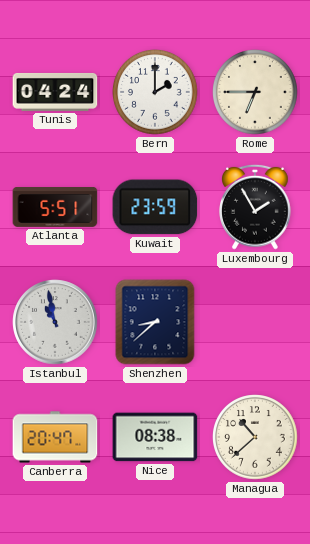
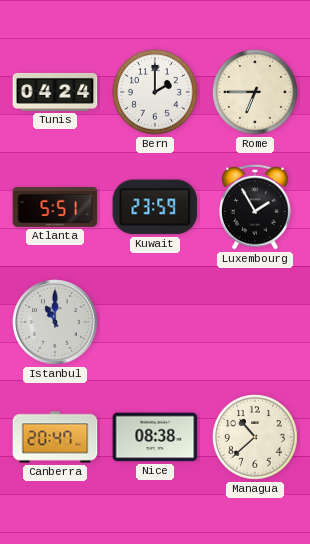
Istanbul: 10:58 -> 11:00 (55, 322)
Shenzhen: 8:38 -> none (155, 322)
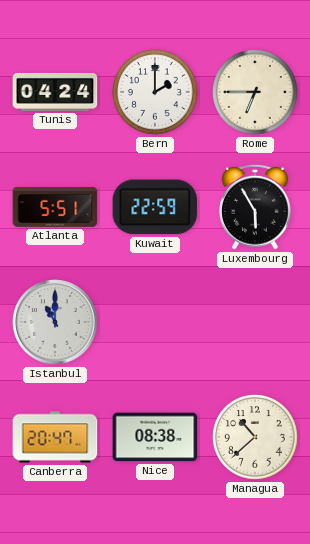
Kuwait: 23:59 -> 22:59 (155, 207)
Luxembourg: 1:55 -> 5:55 (256, 207)
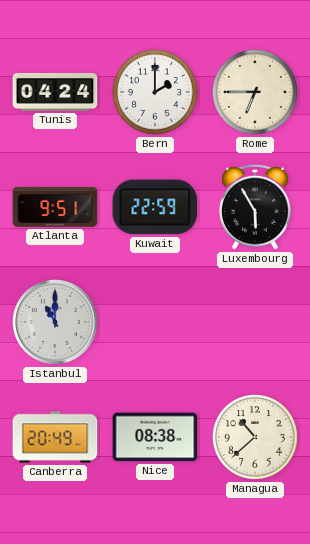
Atlanta: 5:51 -> 9:51 (55, 208)
Canberra: 20:47 -> 20:49 (55, 437)
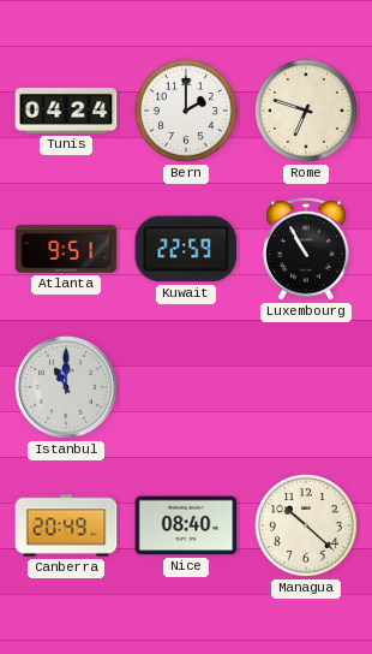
Rome: 6:45 -> 6:48 (306, 111)
Luxembourg: 5:55 -> 10:55 (307, 249)
Nice: 08:38 -> 08:40 (186, 525)
Managua: 10:38 -> 10:22 (306, 525)
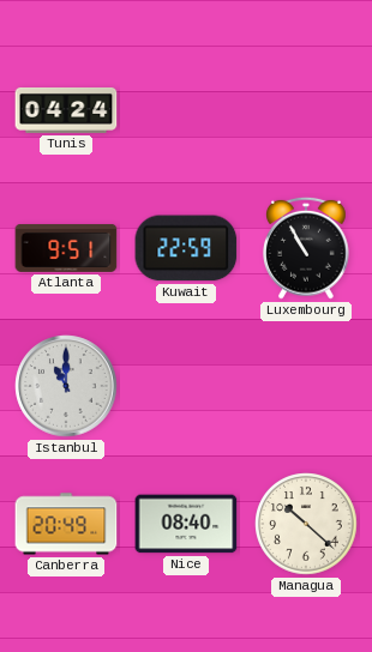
Bern: 2:00 -> none (186, 111)
Rome: 6:48 -> none (306, 111)
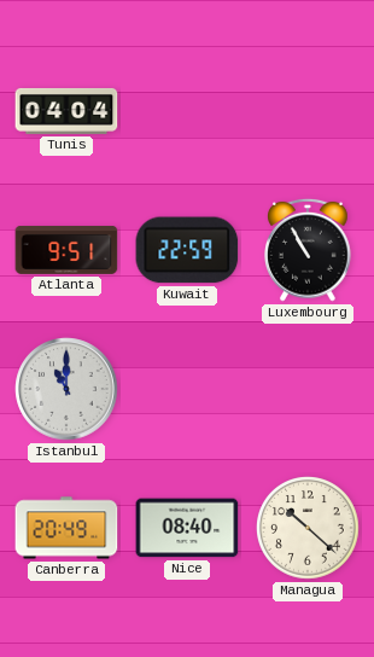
Tunis: 04:24 -> 04:04 (66, 111)
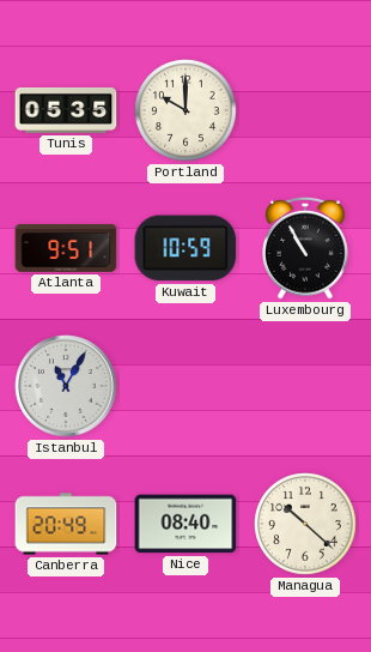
Tunis: 04:04 -> 05:35 (66, 110)
Portland: none -> 10:00 (185, 110)
Kuwait: 22:59 -> 10:59 (185, 248)
Istanbul: 11:00 -> 11:05 (66, 386)
